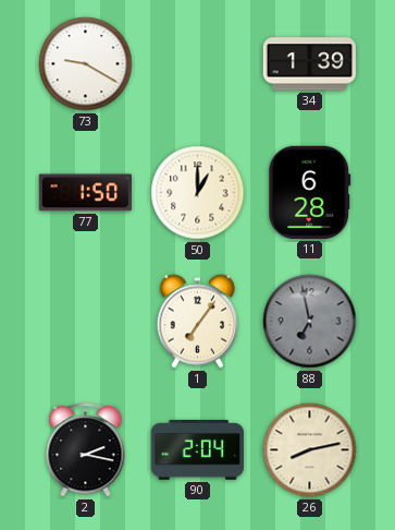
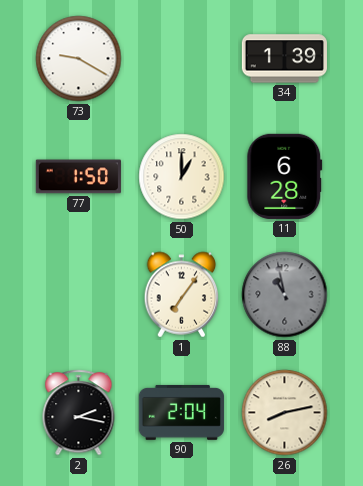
88: 6:58 -> 10:58 (285, 295)
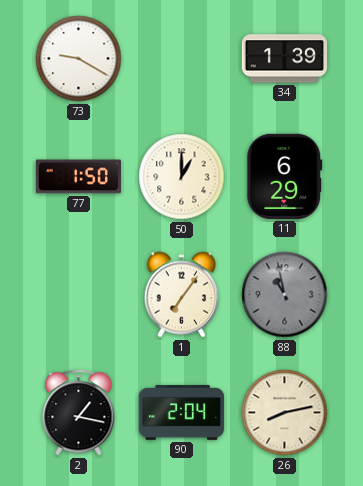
11: 6:28 -> 6:29 (285, 176)
2: 2:17 -> 1:17 (79, 413)
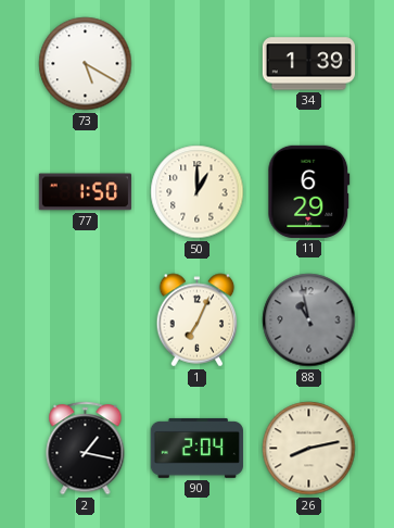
73: 9:20 -> 5:20 (86, 64)
1: 7:06 -> 7:04 (198, 320)
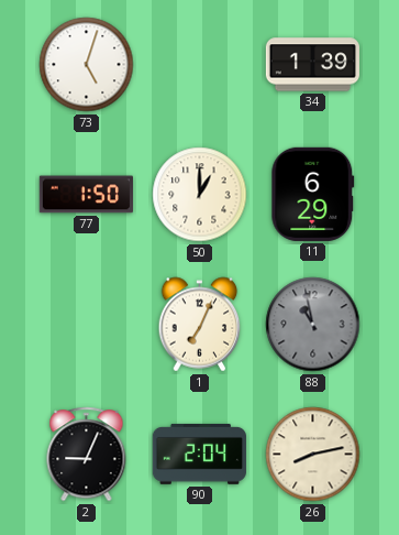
73: 5:20 -> 5:03 (87, 65)
2: 1:17 -> 9:04 (87, 455)
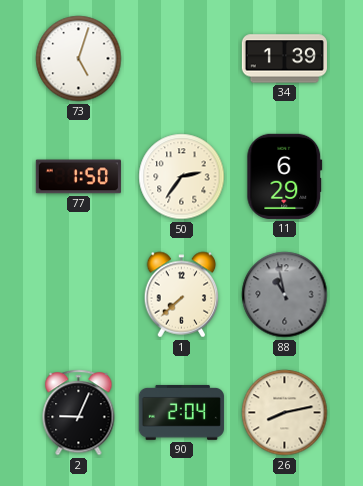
50: 1:00 -> 2:36 (182, 177)
1: 7:04 -> 7:38 (182, 295)
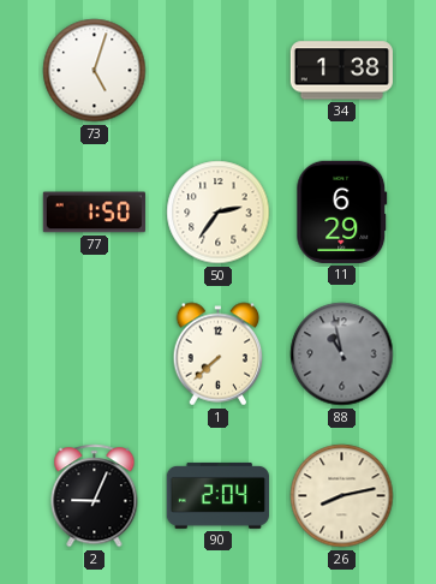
34: 1:39 -> 1:38 (341, 71)
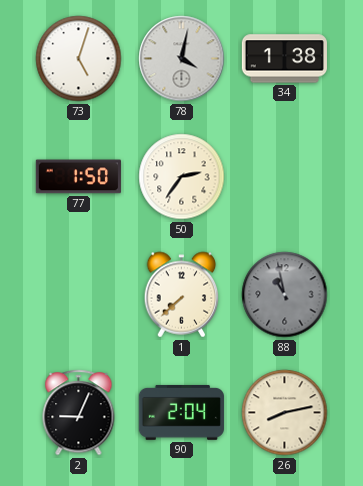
78: none -> 4:02 (182, 59)
11: 6:29 -> none (342, 211)
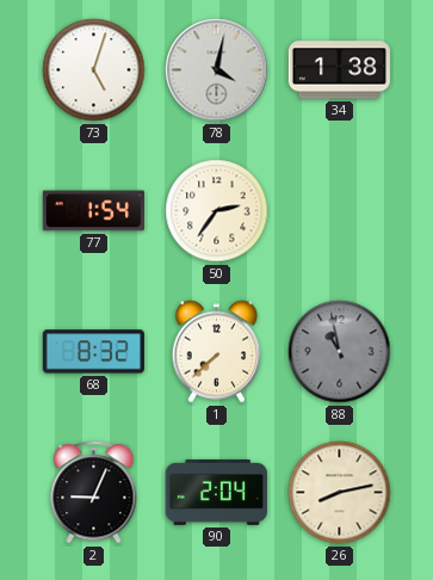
77: 1:50 -> 1:54 (93, 211)
68: none -> 8:32 (93, 352)
